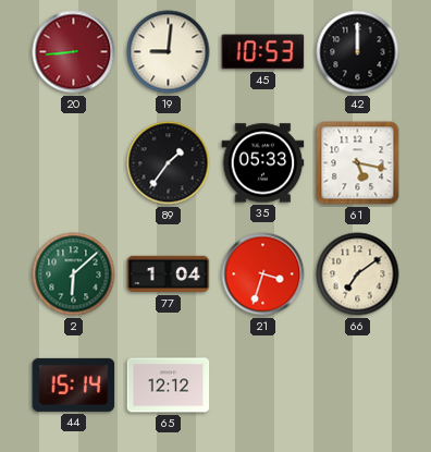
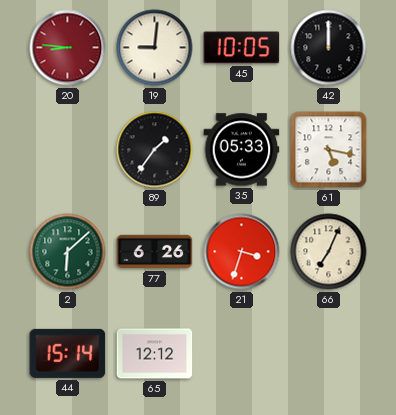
20: 8:44 -> 8:46 (68, 48)
45: 10:53 -> 10:05 (242, 48)
77: 1:04 -> 6:26 (155, 252)
66: 7:09 -> 7:04 (329, 252)
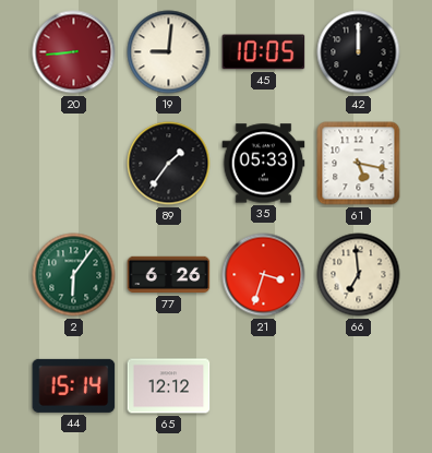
20: 8:46 -> 8:44 (74, 52)
2: 6:08 -> 6:06 (74, 275)
66: 7:04 -> 6:59 (359, 275)
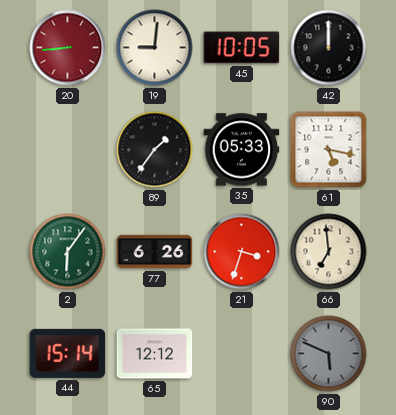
90: none -> 5:49 (329, 354)
